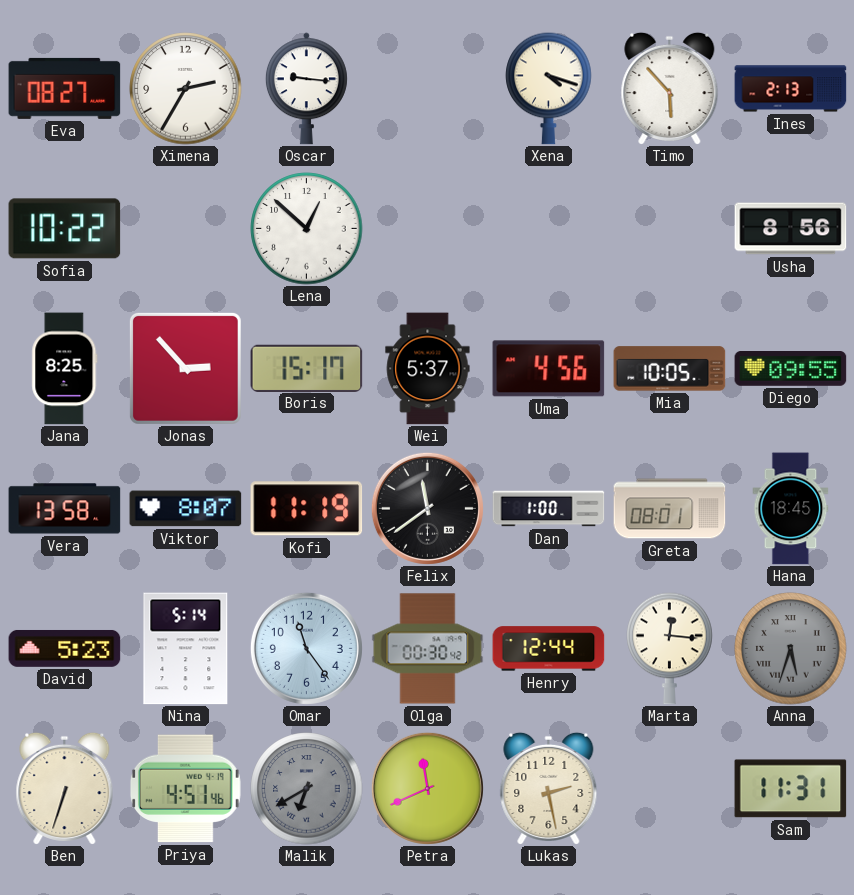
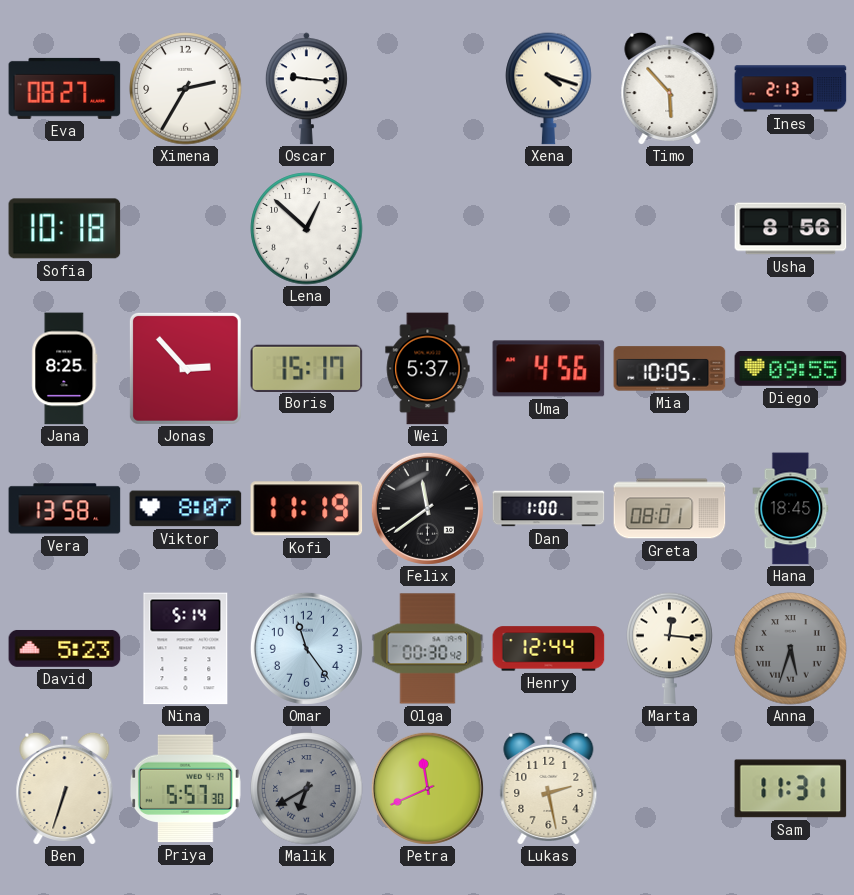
Sofia: 10:22 -> 10:18 (65, 229)
Priya: 4:51 -> 5:57 (185, 789)
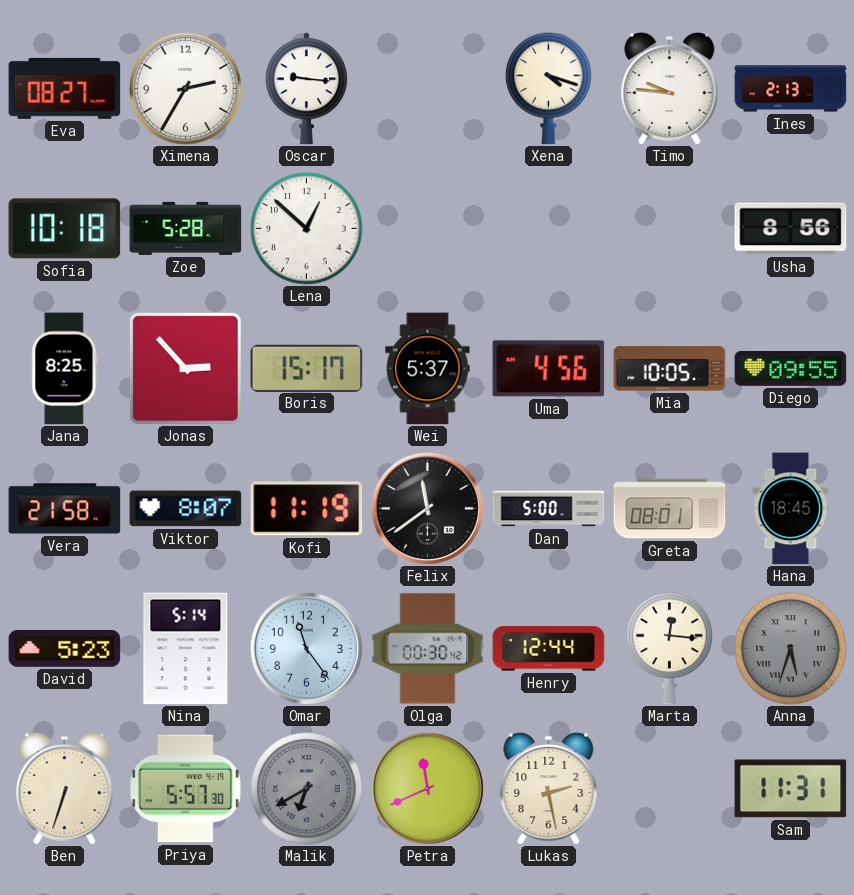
Timo: 5:53 -> 9:46 (670, 88)
Zoe: none -> 5:28 (186, 228)
Vera: 13:58 -> 21:58 (65, 509)
Dan: 1:00 -> 5:00 (549, 509)
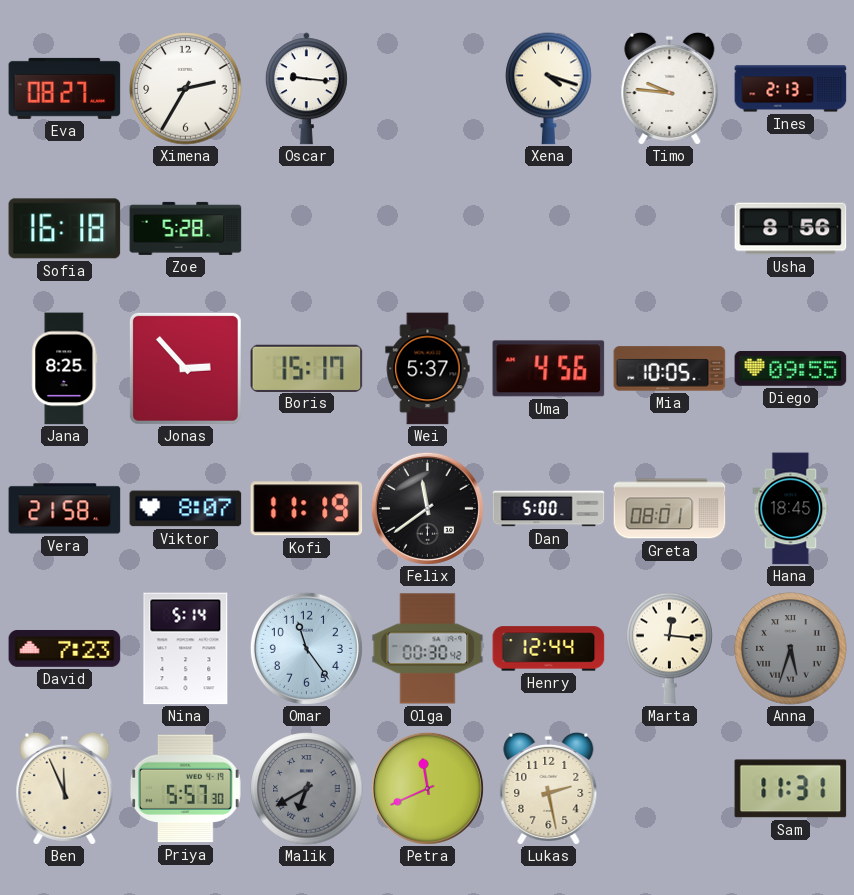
Sofia: 10:18 -> 16:18 (65, 229)
Lena: 12:52 -> none (307, 229)
David: 5:23 -> 7:23 (65, 648)
Ben: 6:33 -> 11:56 (65, 788)
